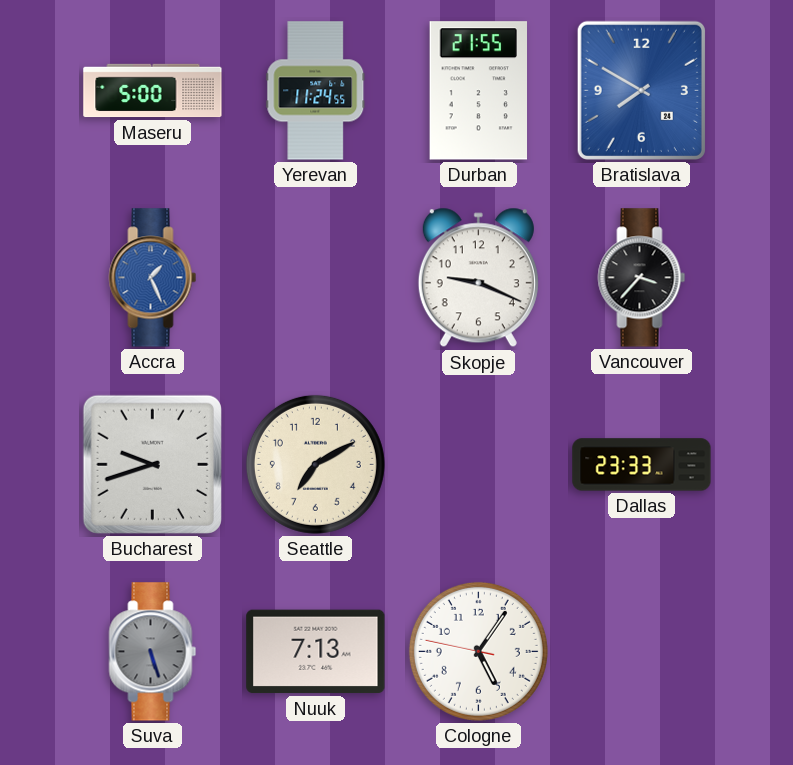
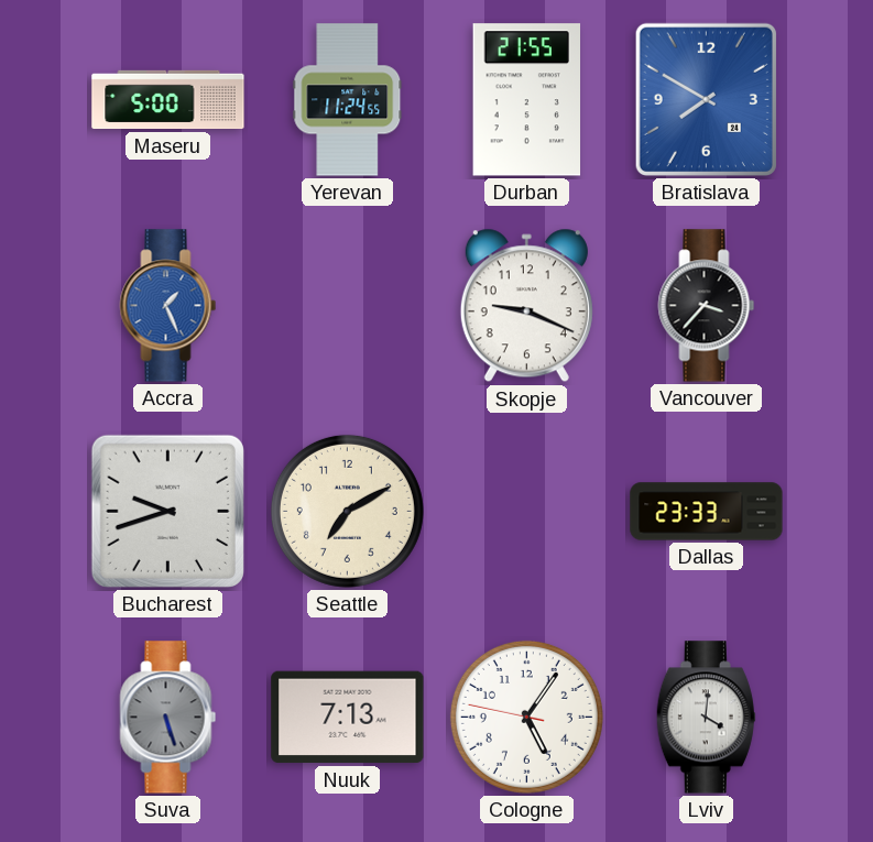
Lviv: none -> 4:01 (706, 718)
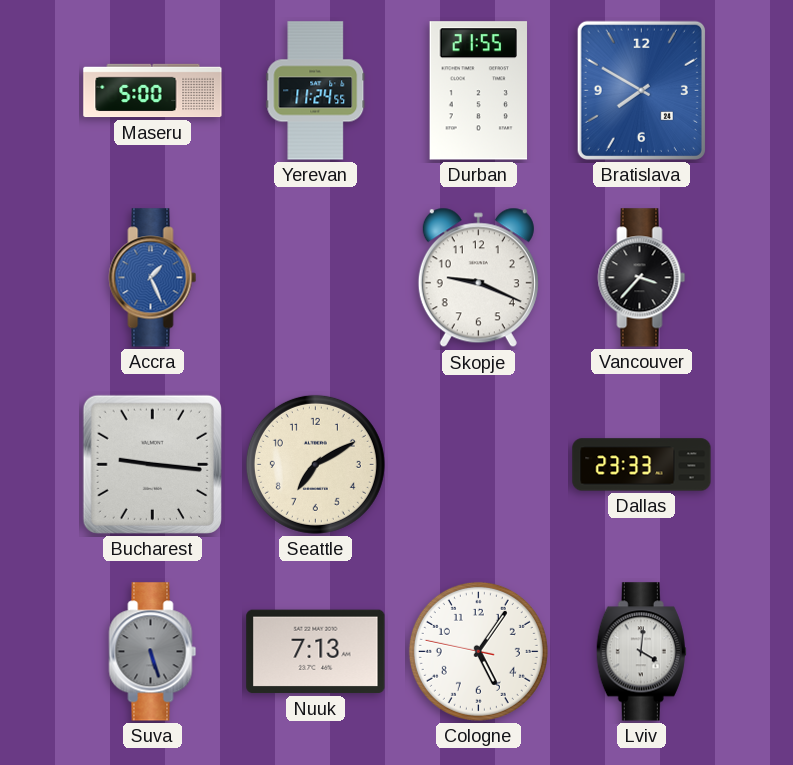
Bucharest: 9:42 -> 9:16 (152, 464)
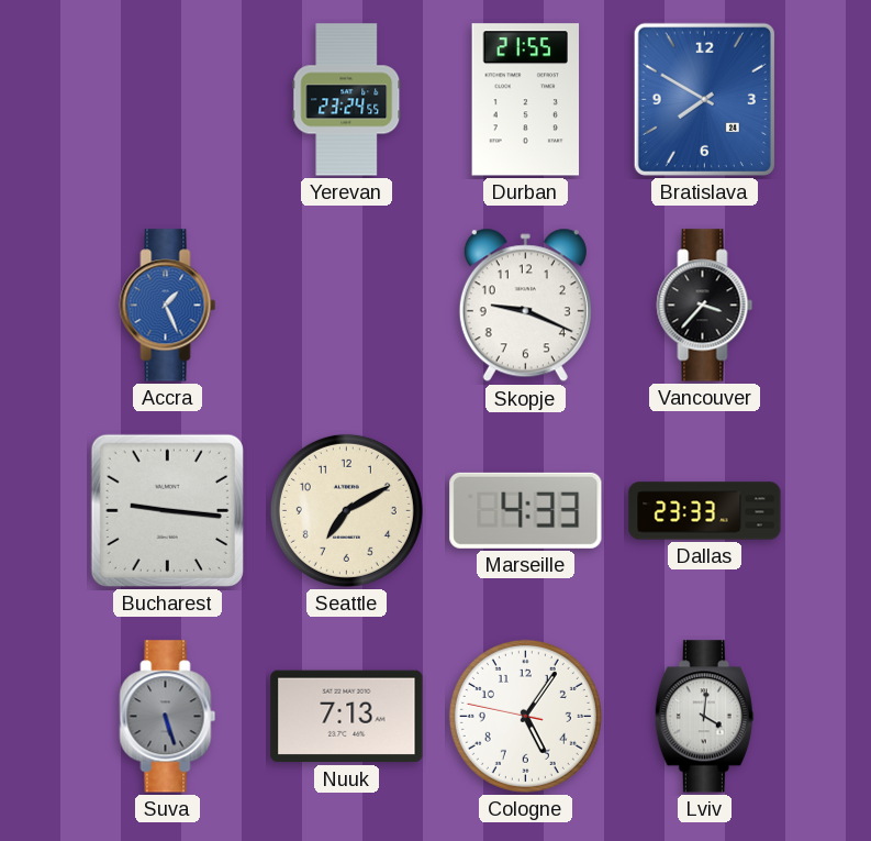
Maseru: 5:00 -> none (153, 91)
Yerevan: 11:24 -> 23:24 (347, 100)
Marseille: none -> 4:33 (526, 510)
